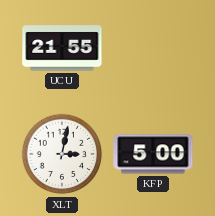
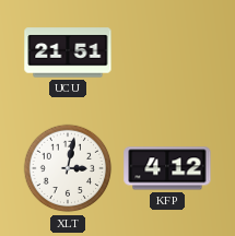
UCU: 21:55 -> 21:51 (68, 52)
KFP: 5:00 -> 4:12 (167, 168)
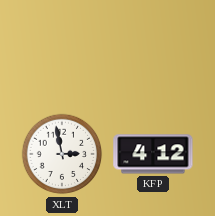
UCU: 21:51 -> none (68, 52)
XLT: 3:02 -> 2:58 (62, 154)
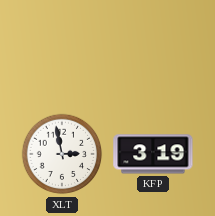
KFP: 4:12 -> 3:19 (153, 154)
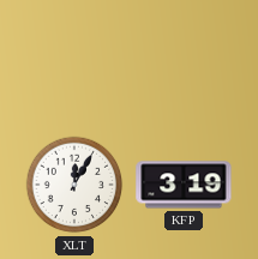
XLT: 2:58 -> 12:05 (74, 185)
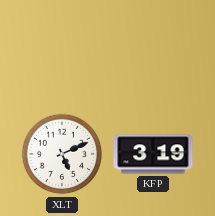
XLT: 12:05 -> 5:11 (62, 154)
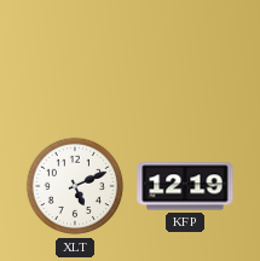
KFP: 3:19 -> 12:19 (185, 186)
